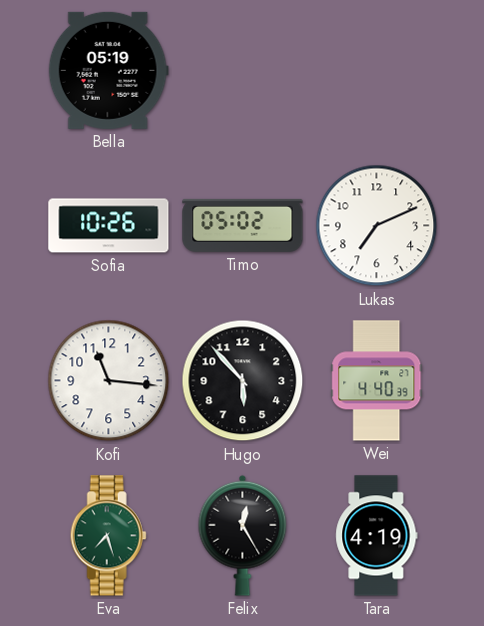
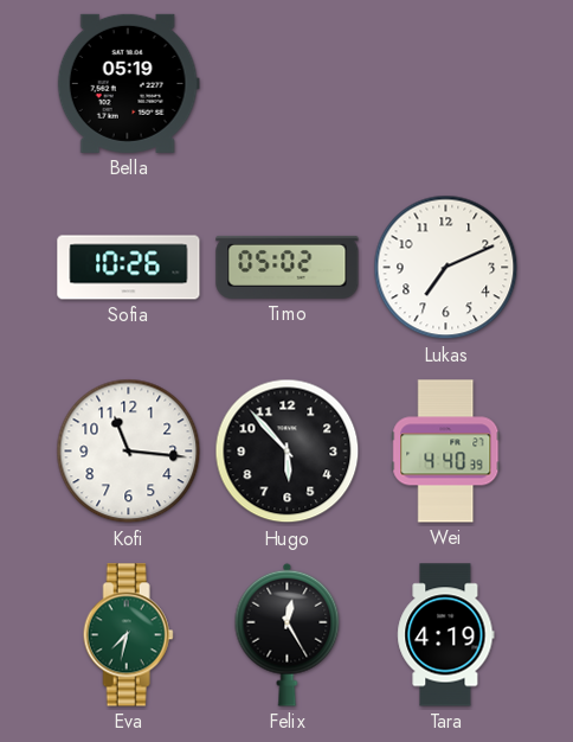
Eva: 7:27 -> 7:32 (128, 635)
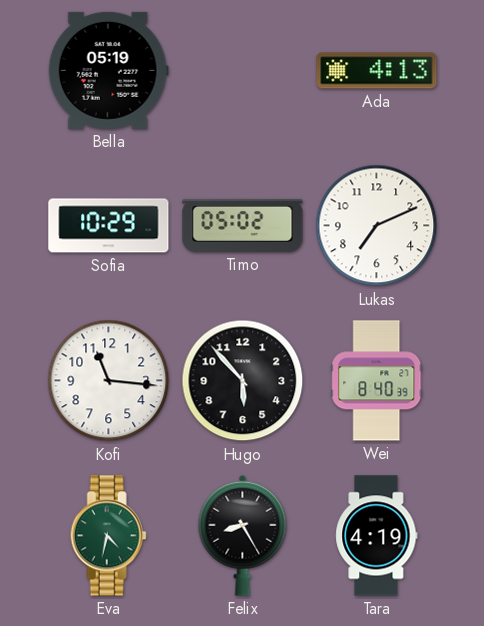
Ada: none -> 4:13 (377, 71)
Sofia: 10:26 -> 10:29 (109, 226)
Wei: 4:40 -> 8:40 (377, 381)
Eva: 7:32 -> 4:32 (108, 536)
Felix: 12:25 -> 8:25 (243, 535)
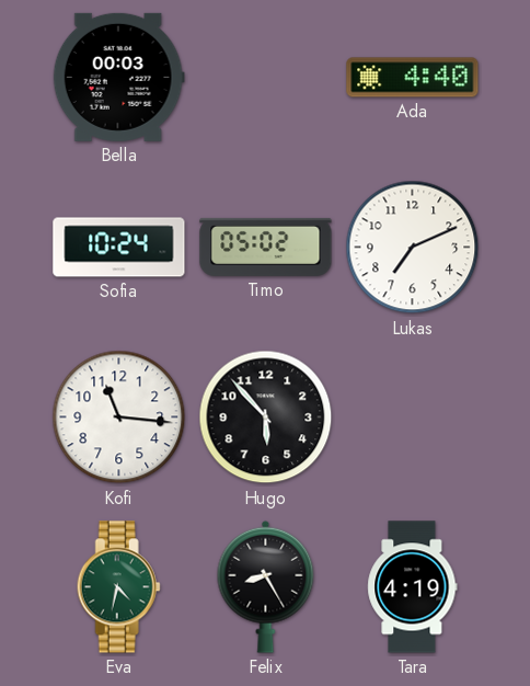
Bella: 05:19 -> 00:03 (118, 77)
Ada: 4:13 -> 4:40 (413, 78)
Sofia: 10:29 -> 10:24 (119, 248)
Wei: 8:40 -> none (377, 381)
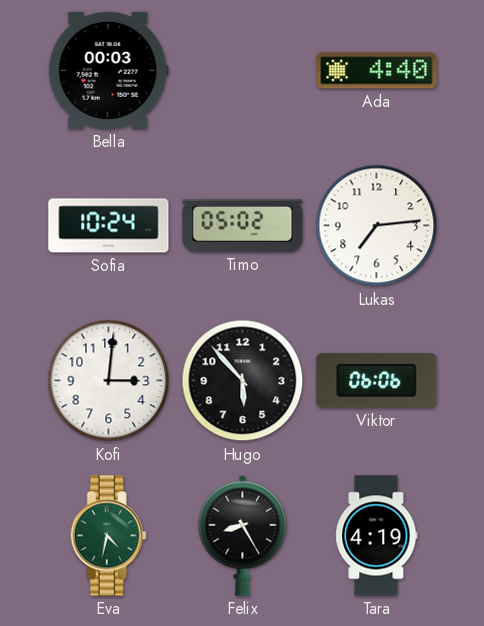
Lukas: 7:11 -> 7:14 (377, 226)
Kofi: 11:16 -> 3:01 (109, 381)
Viktor: none -> 06:06 (377, 381)
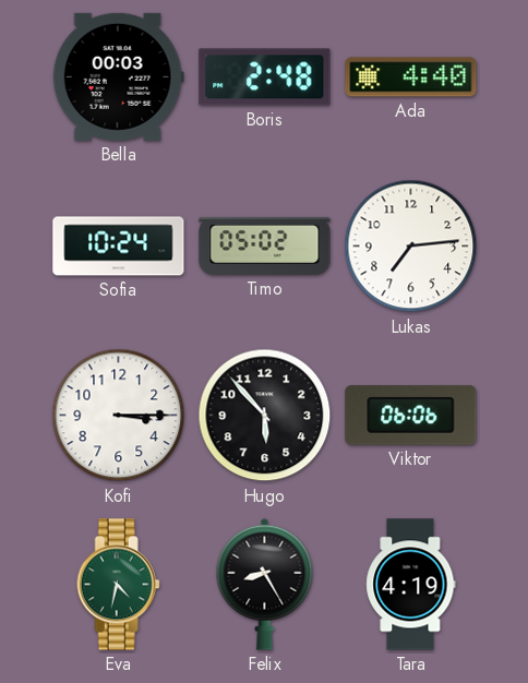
Boris: none -> 2:48 (265, 77)
Kofi: 3:01 -> 3:15 (119, 416)
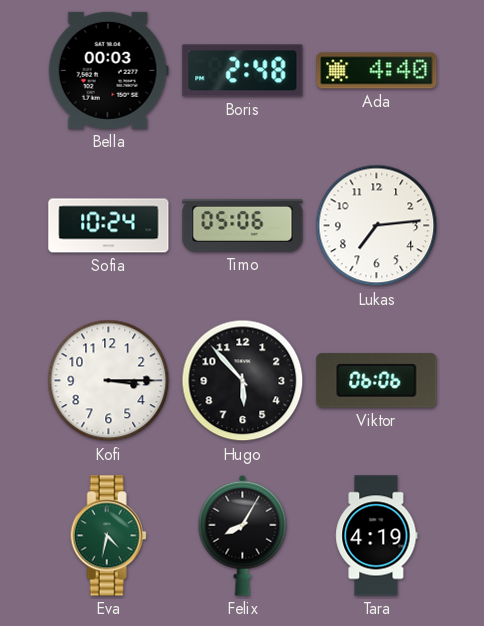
Timo: 05:02 -> 05:06 (243, 225)
Felix: 8:25 -> 8:05 (243, 535)
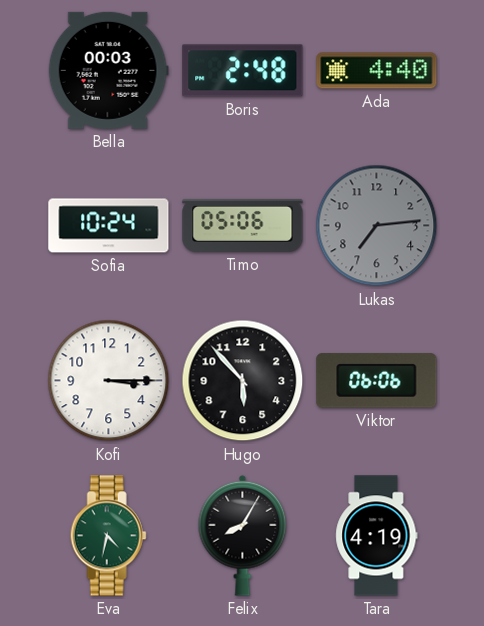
Lukas dial: white -> grey (377, 226)
